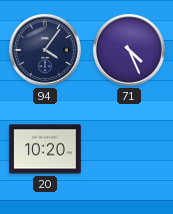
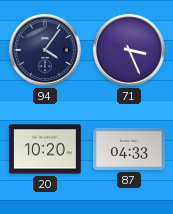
71: 4:26 -> 3:26 (129, 50)
87: none -> 04:33 (129, 149)
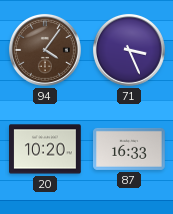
94 dial: navy -> brown (45, 50)
87: 04:33 -> 16:33 (129, 149)
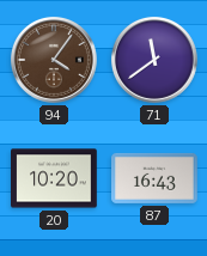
71: 3:26 -> 11:39 (154, 60)
87: 16:33 -> 16:43 (154, 178)
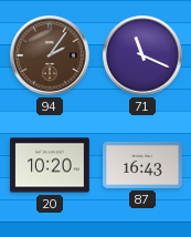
94: 4:06 -> 2:06 (50, 55)
71: 11:39 -> 11:19 (142, 55)
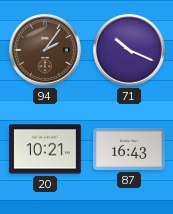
71: 11:19 -> 10:19 (129, 50)
20: 10:20 -> 10:21 (45, 149)
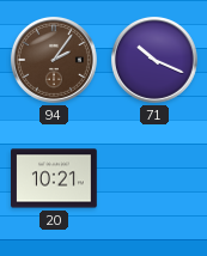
87: 16:43 -> none (129, 149)
